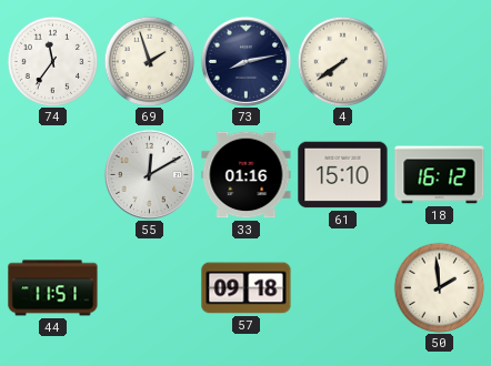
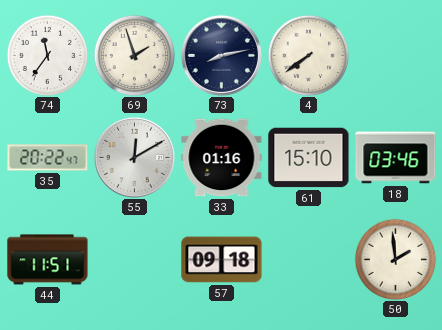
35: none -> 20:22 (48, 158)
18: 16:12 -> 03:46 (396, 158)
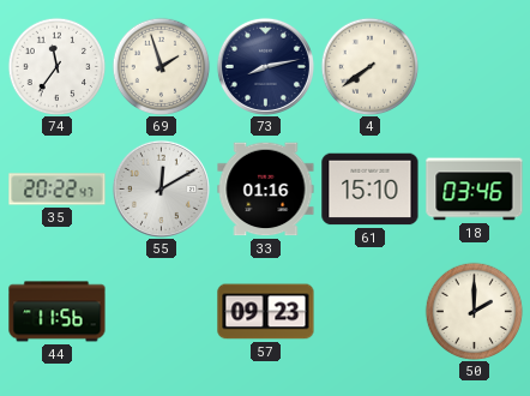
44: 11:51 -> 11:56 (58, 312)
57: 09:18 -> 09:23 (266, 312)
50: 1:59 -> 2:00 (474, 311)
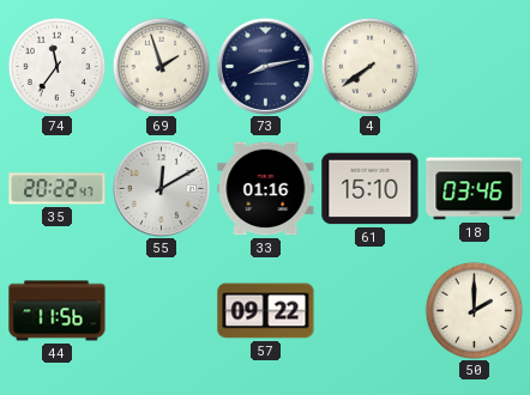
57: 09:23 -> 09:22 (266, 311)
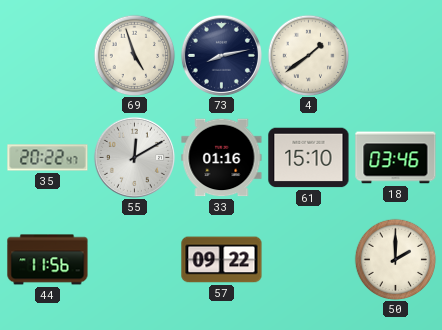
74: 11:36 -> none (56, 66)
69: 1:57 -> 4:57 (134, 55)
4: 7:39 -> 1:39 (308, 55)
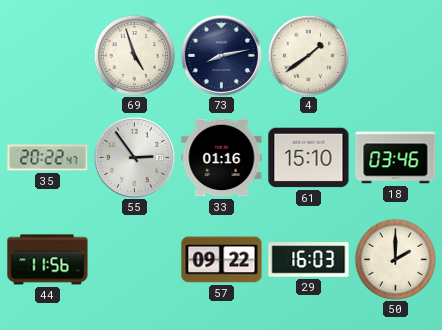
55: 12:10 -> 2:54 (134, 157)
29: none -> 16:03 (309, 260)
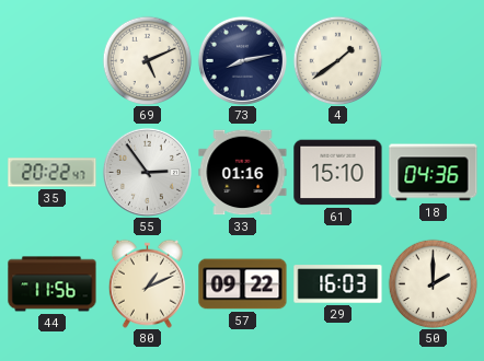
69: 4:57 -> 5:11 (147, 60)
18: 03:46 -> 04:36 (434, 173)
80: none -> 1:11 (147, 283)
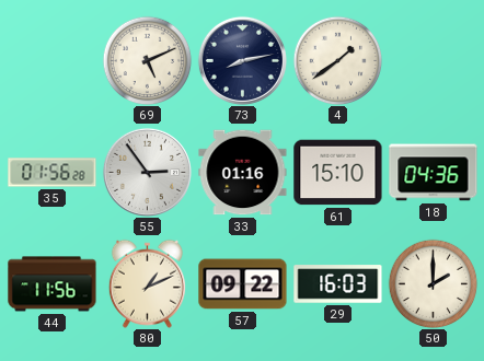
35: 20:22 -> 01:56 (53, 173)
